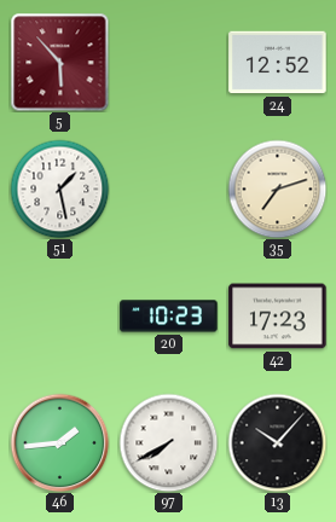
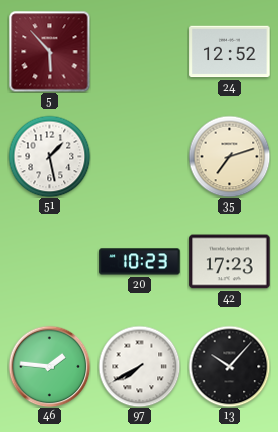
46: 1:44 -> 1:46 (49, 366)
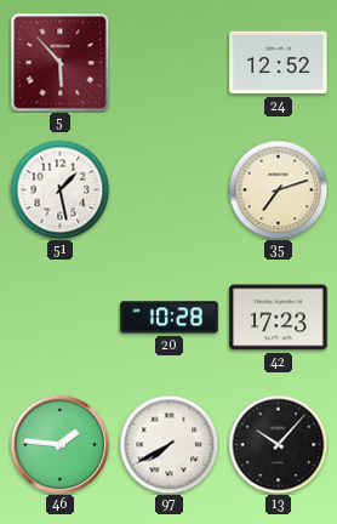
20: 10:23 -> 10:28 (170, 318)
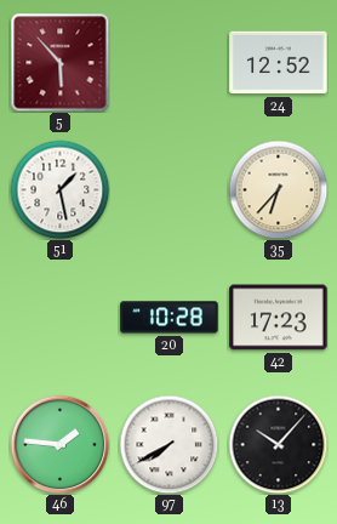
35: 7:12 -> 6:37 (278, 189)
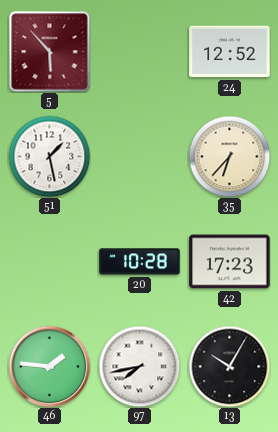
97: 7:40 -> 7:43 (139, 366)
13: 10:07 -> 10:05 (229, 366)
